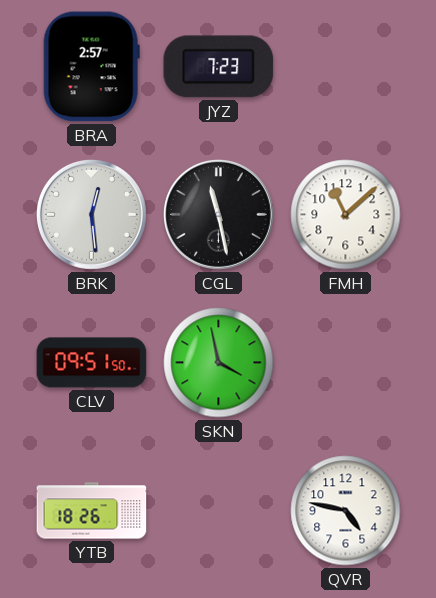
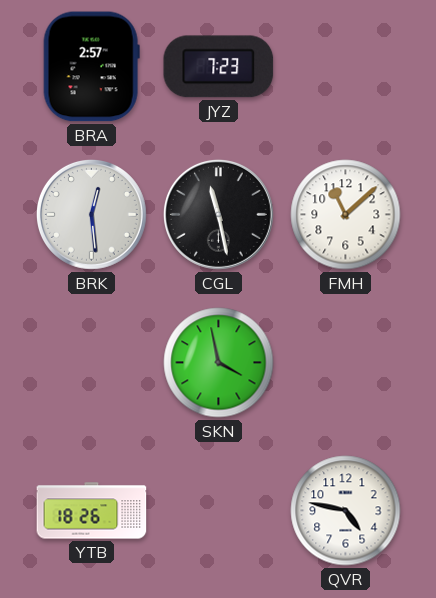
CLV: 09:51 -> none (92, 363)
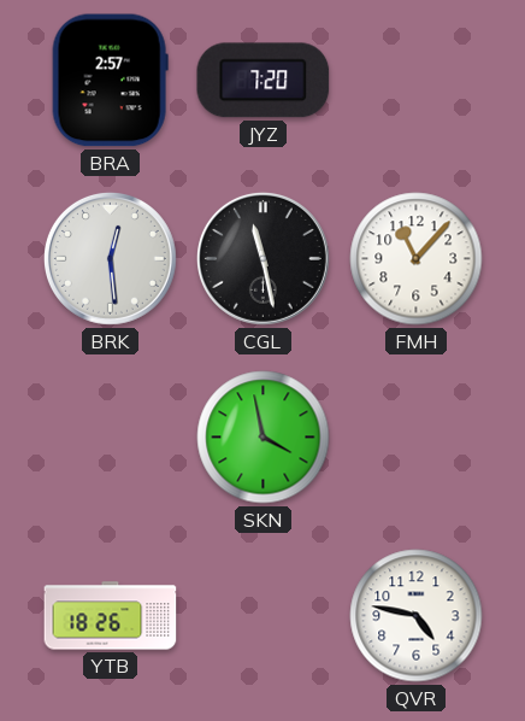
JYZ: 7:23 -> 7:20 (264, 81)
FMH: 11:08 -> 11:07 (417, 259)
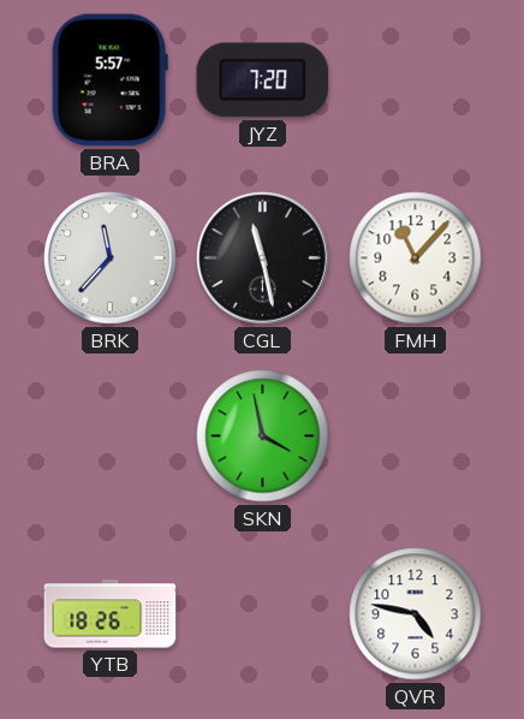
BRA: 2:57 -> 5:57 (109, 81)
BRK: 12:29 -> 11:37 (109, 257)
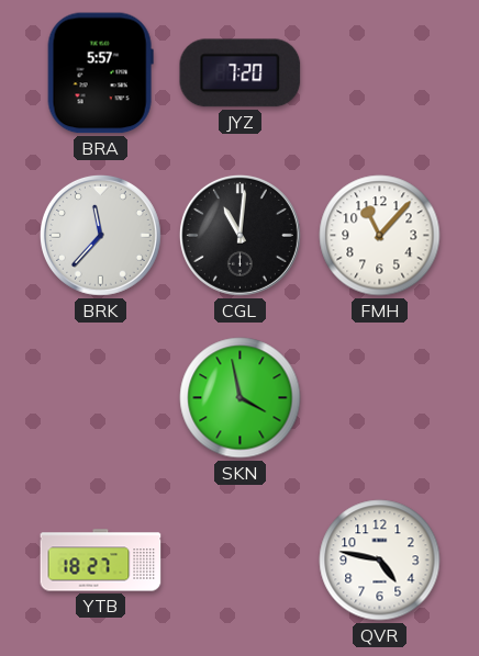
CGL: 11:28 -> 11:01 (239, 235)
YTB: 18:26 -> 18:27 (101, 561)
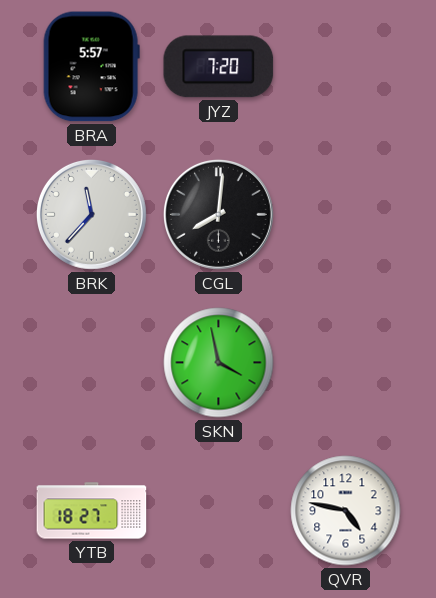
CGL: 11:01 -> 8:01 (218, 214)
FMH: 11:07 -> none (380, 236)
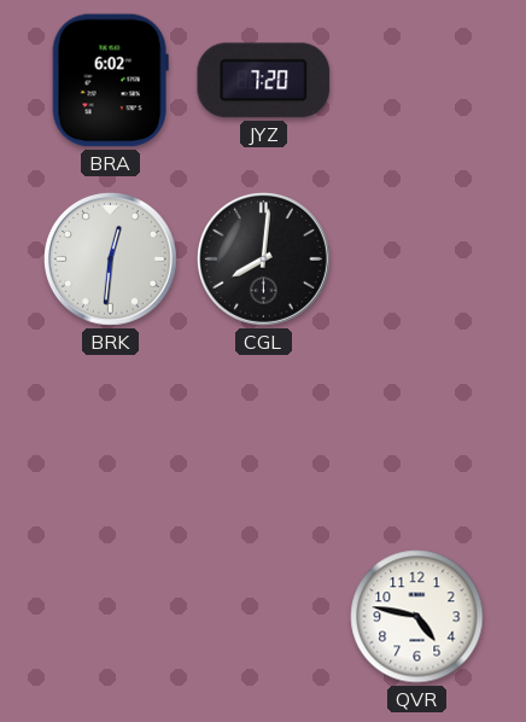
BRA: 5:57 -> 6:02 (110, 81)
BRK: 11:37 -> 12:31 (110, 258)
SKN: 3:58 -> none (219, 363)
YTB: 18:27 -> none (92, 511)
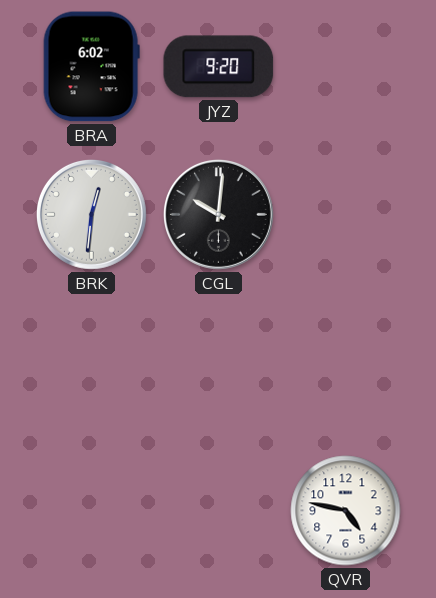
JYZ: 7:20 -> 9:20 (219, 67)
CGL: 8:01 -> 10:01 (218, 214)
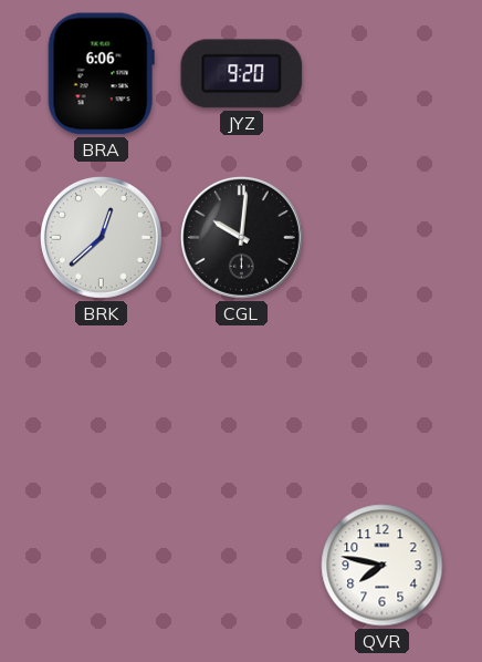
BRA: 6:02 -> 6:06 (101, 74)
BRK: 12:31 -> 12:38 (101, 237)
QVR: 4:47 -> 7:47 (383, 566)
